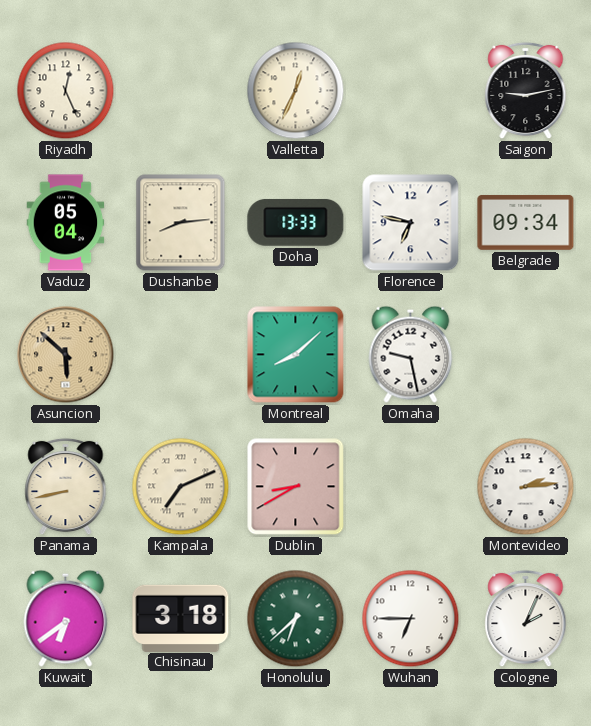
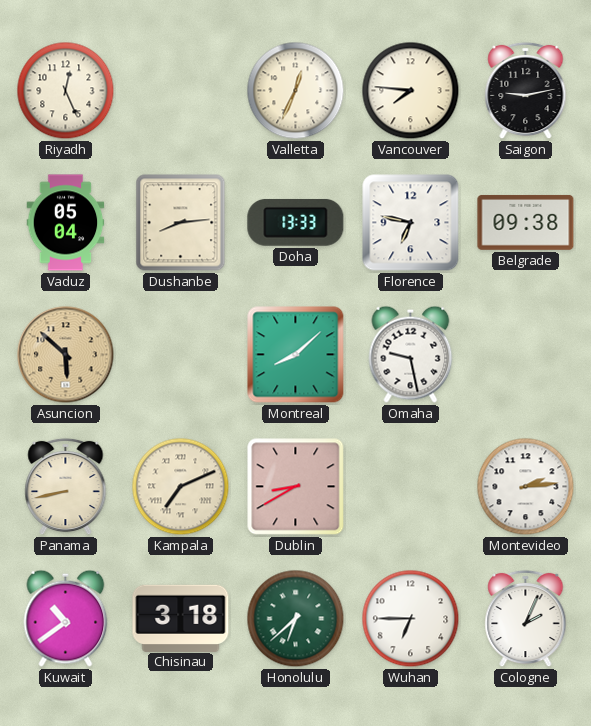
Vancouver: none -> 7:46 (411, 91)
Belgrade: 09:34 -> 09:38 (526, 223)
Kuwait: 6:39 -> 10:39 (66, 618)
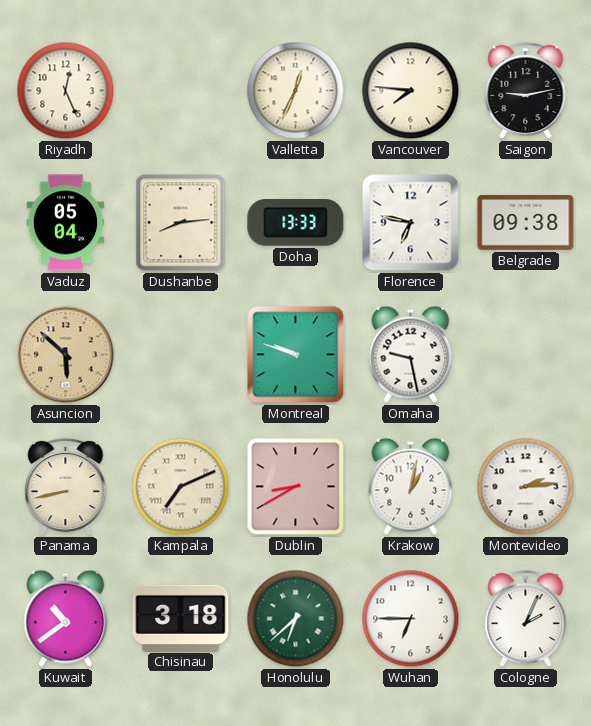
Montreal: 8:08 -> 9:48 (296, 355)
Krakow: none -> 1:02 (411, 486)
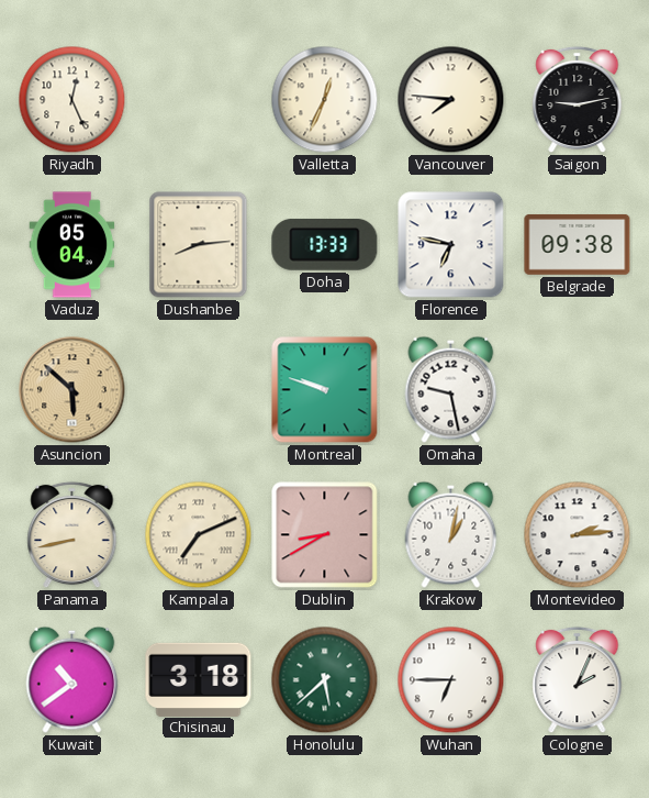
Honolulu: 6:38 -> 5:38 (325, 680)
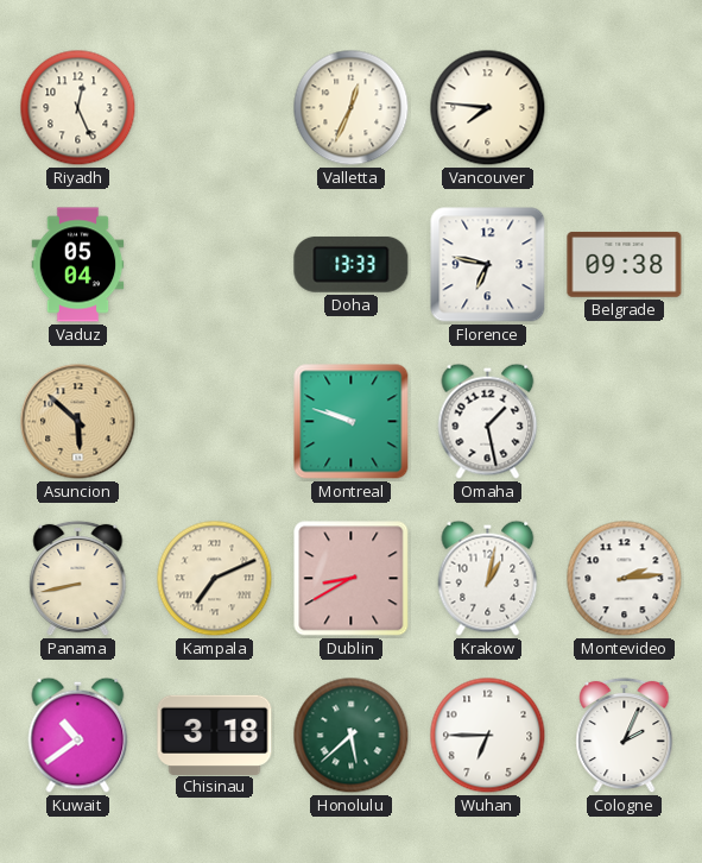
Saigon: 9:13 -> none (578, 100)
Dushanbe: 8:14 -> none (199, 245)
Omaha: 9:28 -> 1:28 (488, 421)
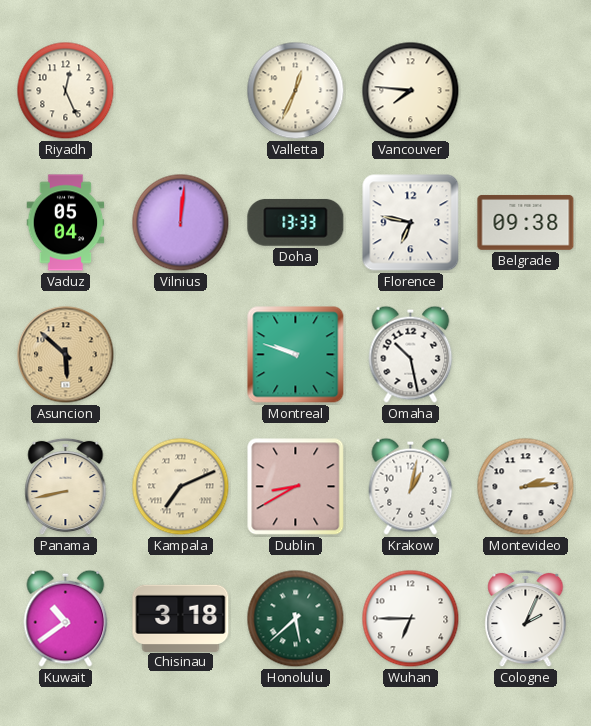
Vilnius: none -> 12:01 (181, 223)
Omaha: 1:28 -> 10:28 (411, 354)
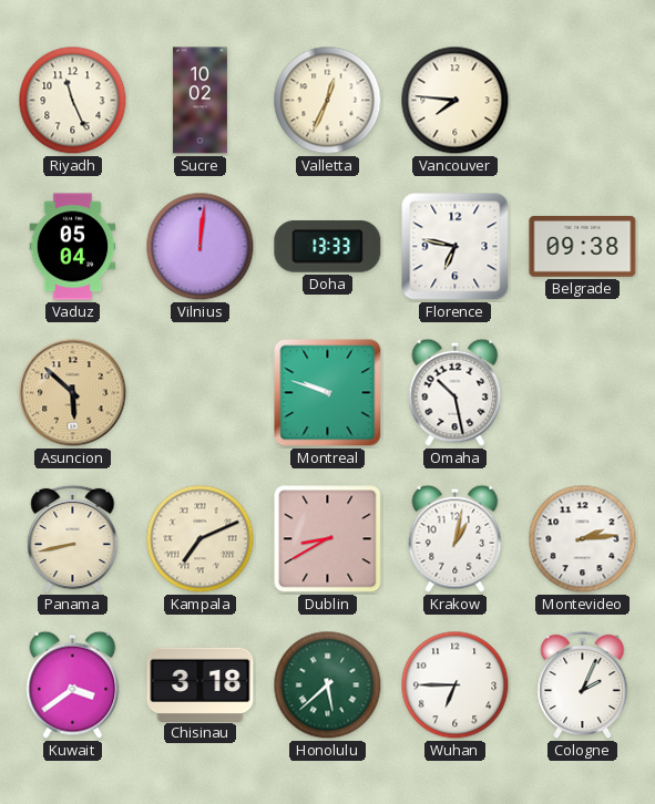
Riyadh: 12:26 -> 11:26 (73, 101)
Sucre: none -> 10:02 (199, 101)
Kuwait: 10:39 -> 3:39 (73, 684)
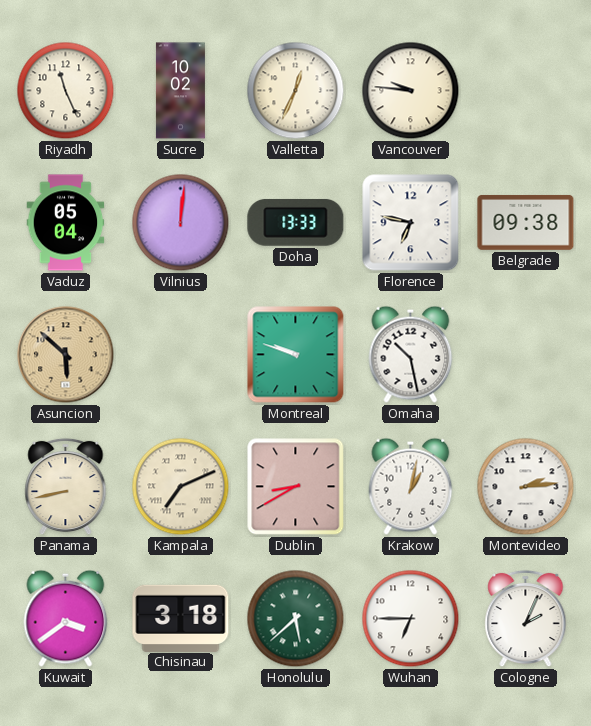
Vancouver: 7:46 -> 9:46 (411, 91)
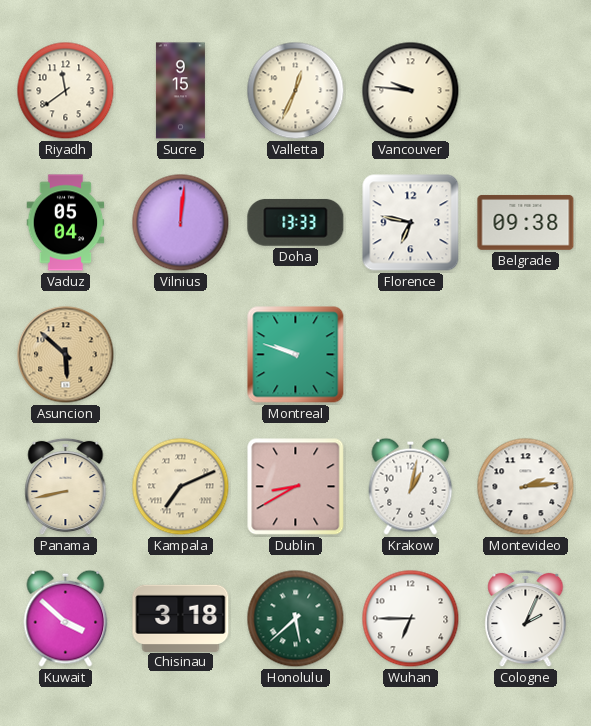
Riyadh: 11:26 -> 11:39 (66, 91)
Sucre: 10:02 -> 9:15 (180, 91)
Omaha: 10:28 -> none (411, 354)
Kuwait: 3:39 -> 3:52 (66, 618)
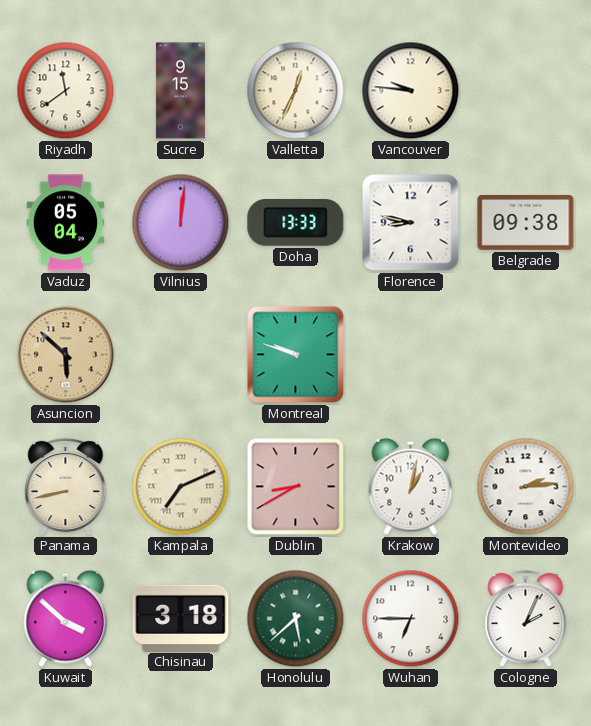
Florence: 6:47 -> 8:47 (411, 223)
